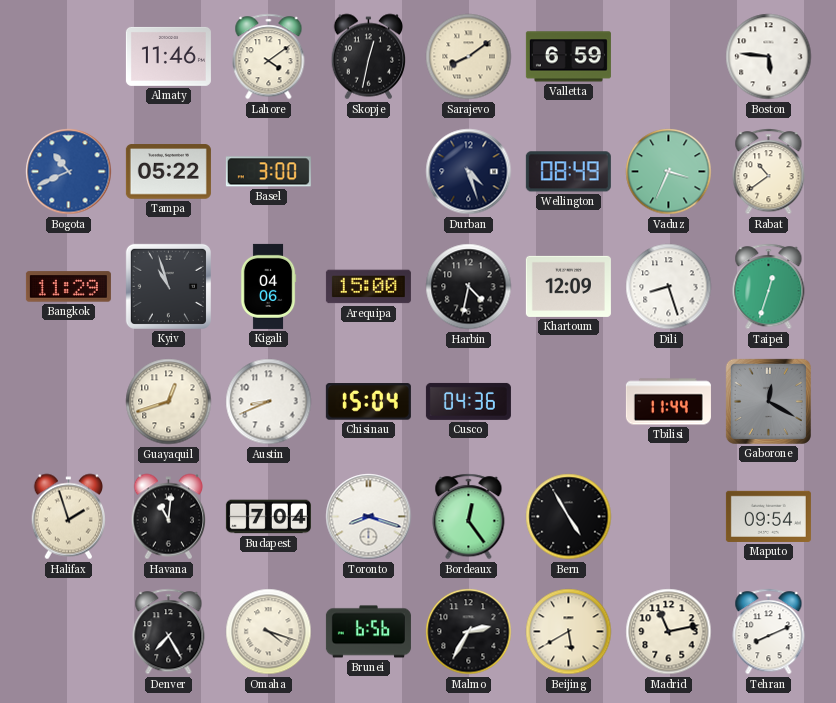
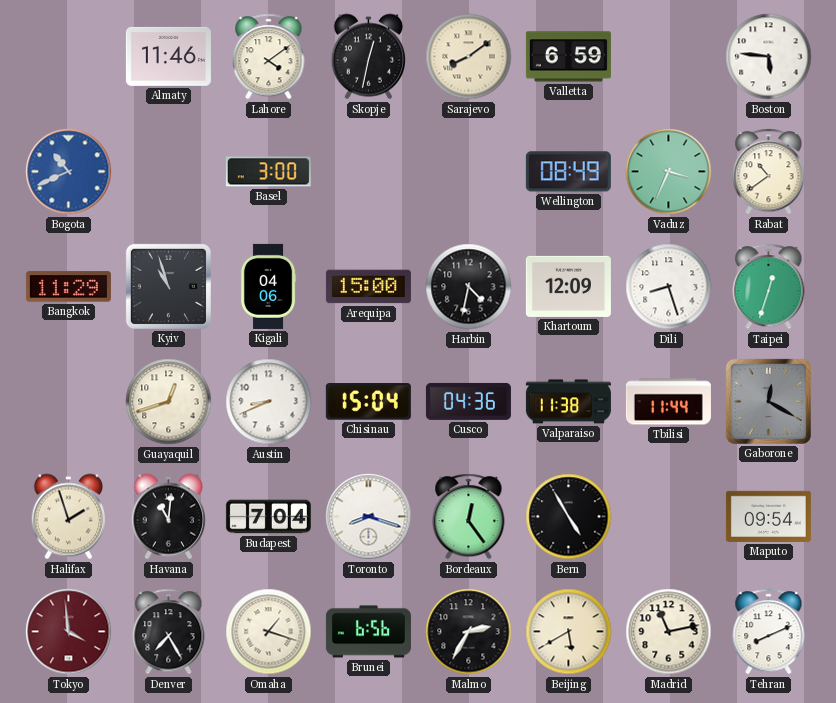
Tampa: 05:22 -> none (168, 172)
Durban: 4:27 -> none (469, 172)
Valparaiso: none -> 11:38 (568, 402)
Tokyo: none -> 3:59 (69, 632)
Omaha: 4:18 -> 1:18 (269, 632)
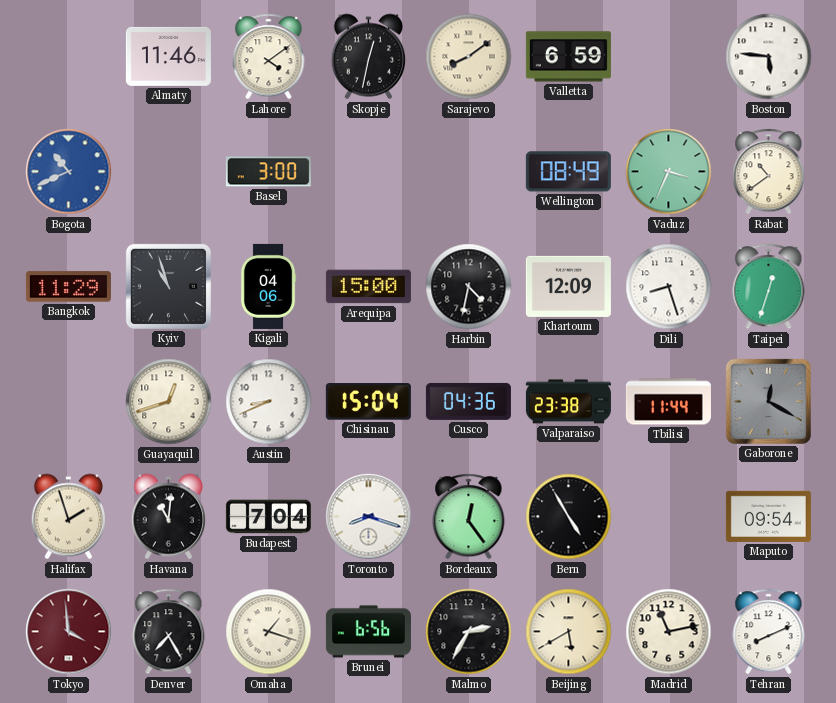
Valparaiso: 11:38 -> 23:38 (568, 402)
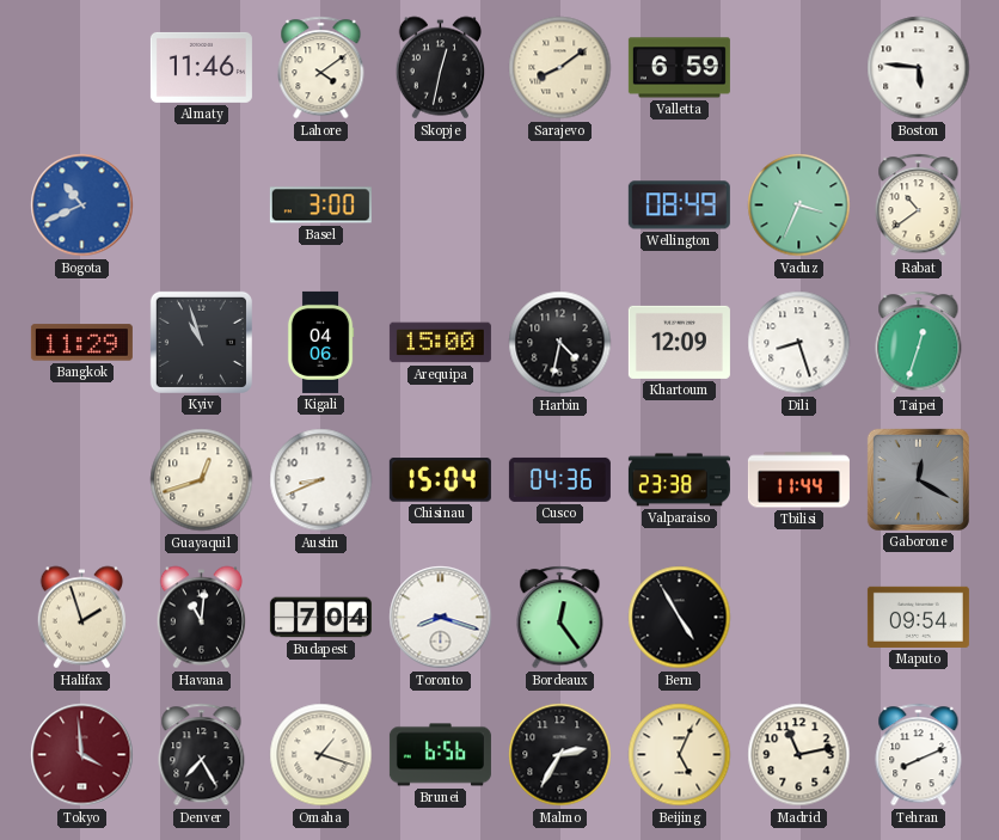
Beijing: 5:40 -> 5:04 (680, 755)
